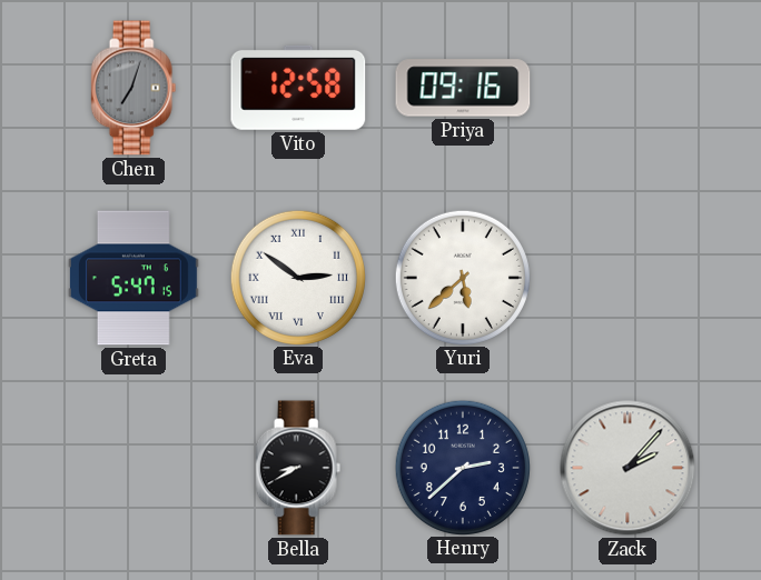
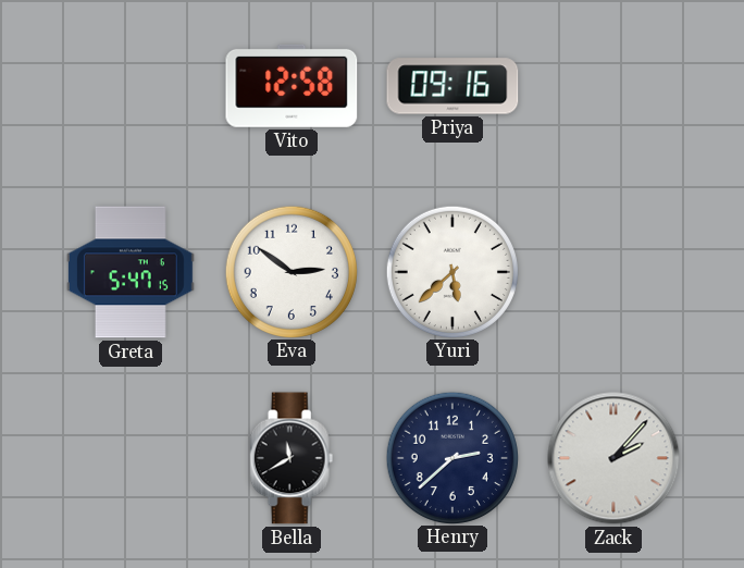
Chen: 7:03 -> none (134, 88)
Eva numerals: Roman -> Arabic (290, 271)
Bella: 8:40 -> 11:40 (292, 458)
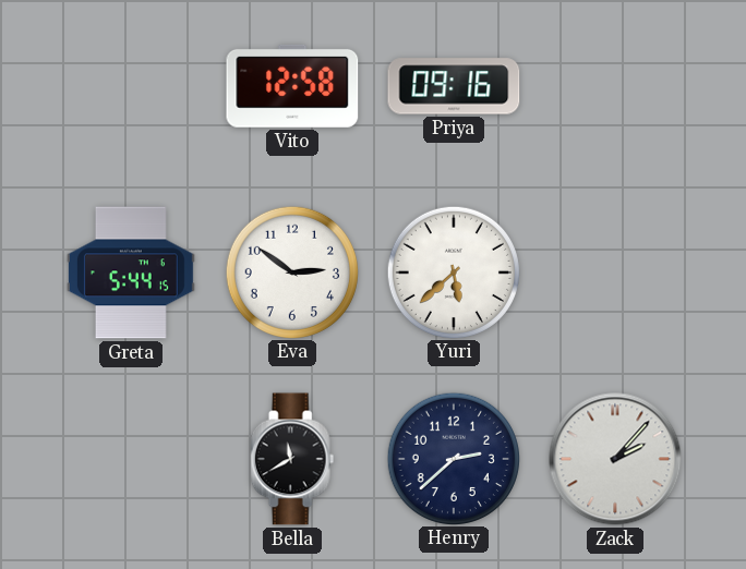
Greta: 5:47 -> 5:44 (131, 273)
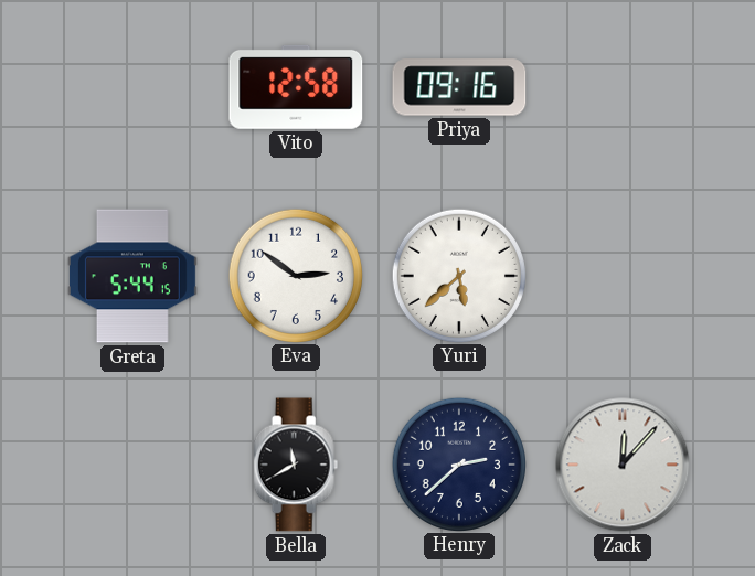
Zack: 2:07 -> 12:07 (623, 465)
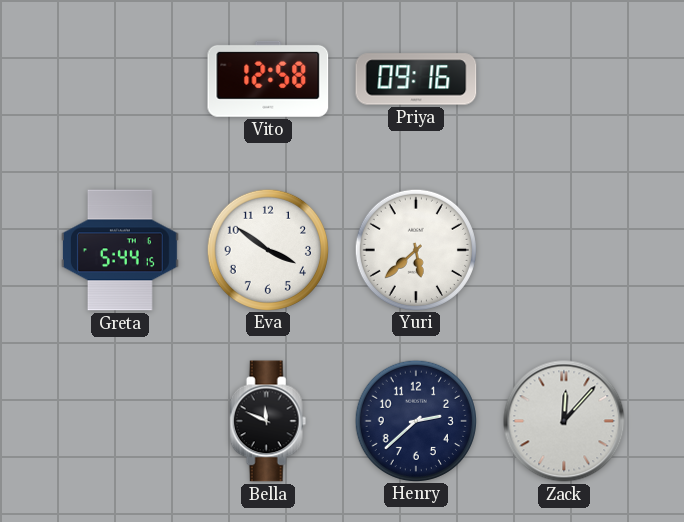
Eva: 2:51 -> 3:51 (267, 249)
Bella: 11:40 -> 11:49 (268, 421)
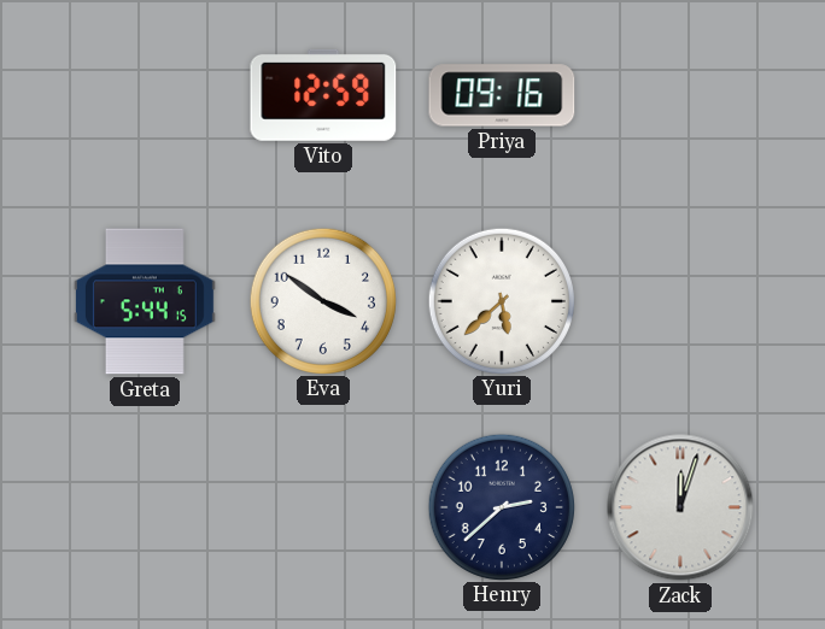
Vito: 12:58 -> 12:59 (323, 95)
Bella: 11:49 -> none (268, 421)
Zack: 12:07 -> 12:03 (680, 507)
